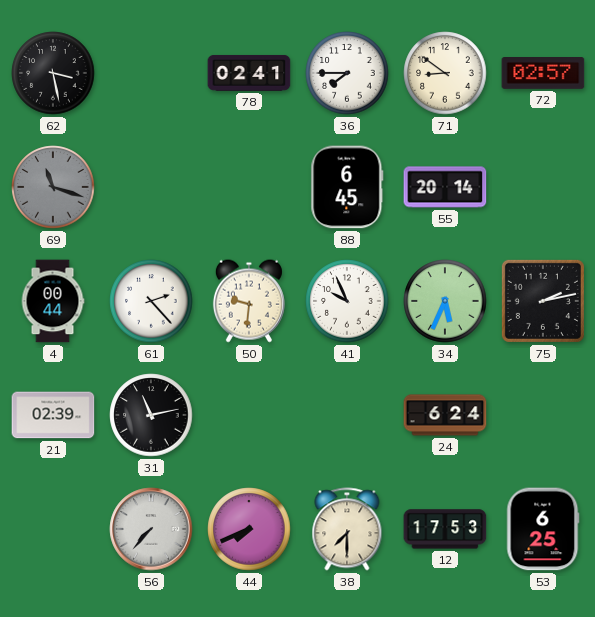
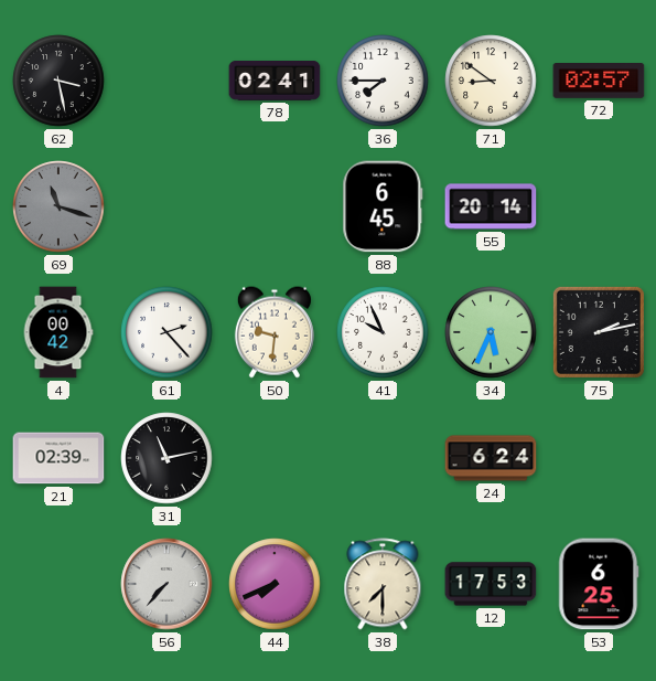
4: 00:44 -> 00:42 (58, 332)
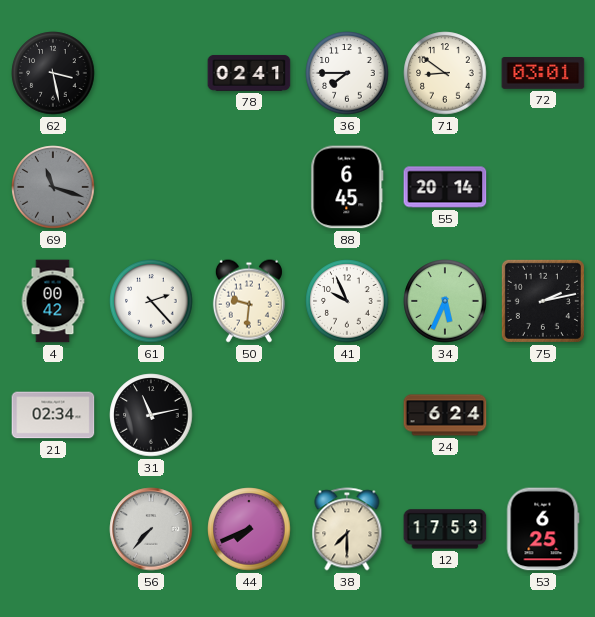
72: 02:57 -> 03:01 (543, 74)
21: 02:39 -> 02:34 (53, 415)
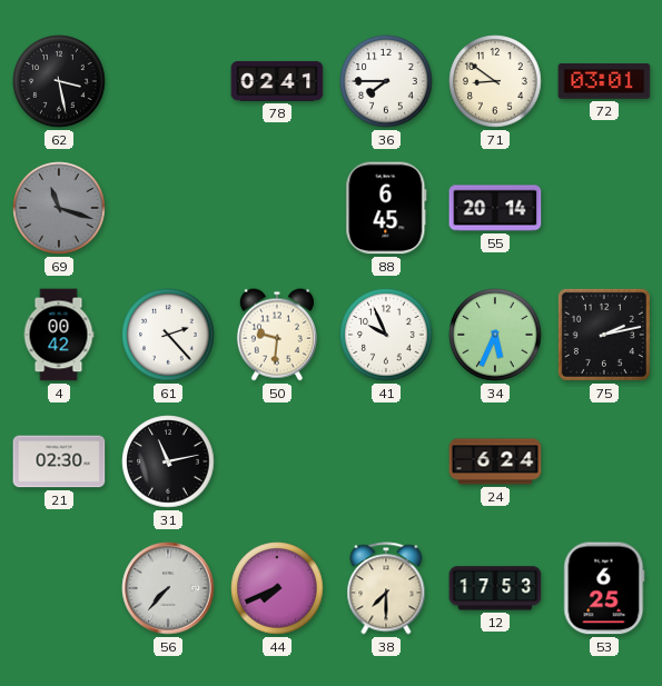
21: 02:34 -> 02:30 (59, 461)
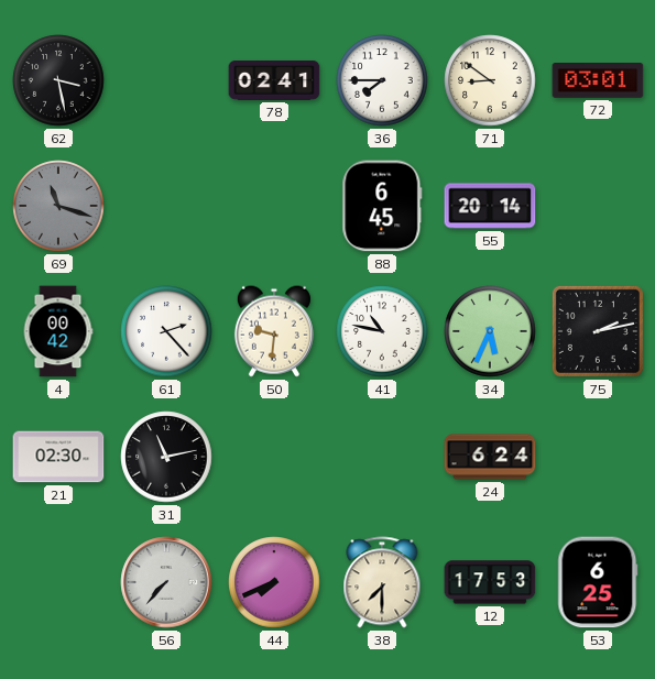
41: 9:56 -> 10:47 (382, 331)
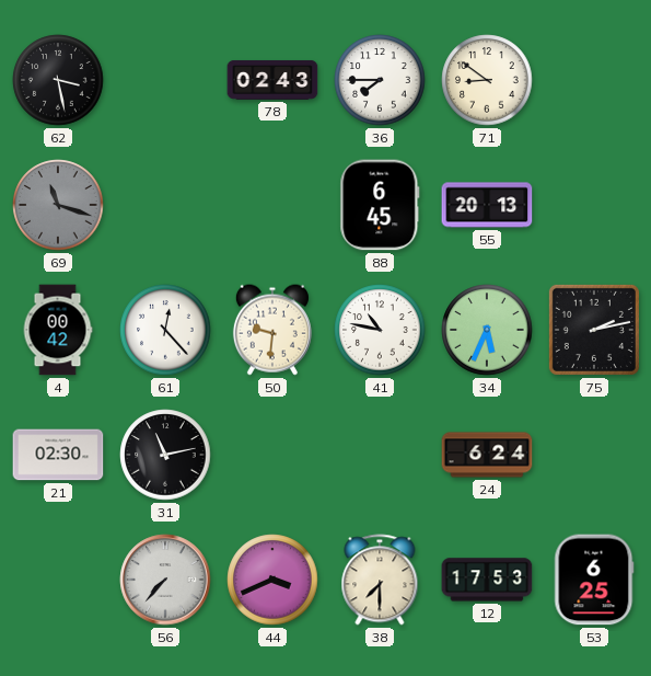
78: 02:41 -> 02:43 (272, 80)
72: 03:01 -> none (598, 81)
55: 20:14 -> 20:13 (487, 205)
61: 2:23 -> 12:23 (165, 330)
44: 7:41 -> 3:41 (272, 580)
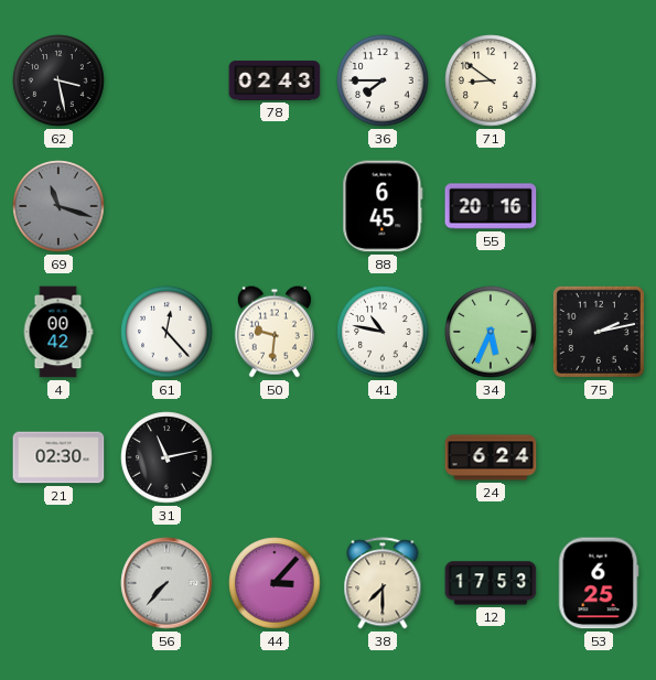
55: 20:13 -> 20:16 (491, 206)
44: 3:41 -> 3:07 (275, 583)
